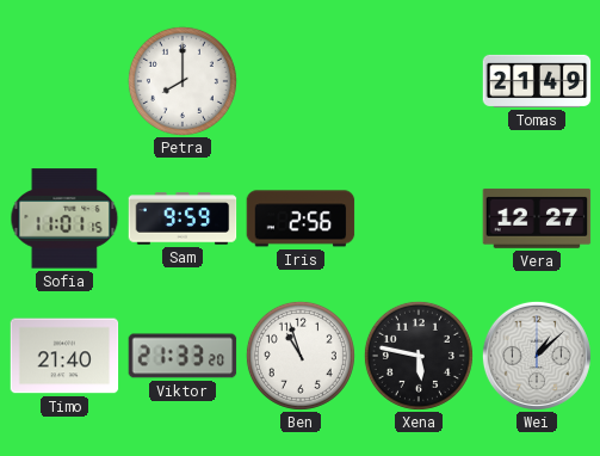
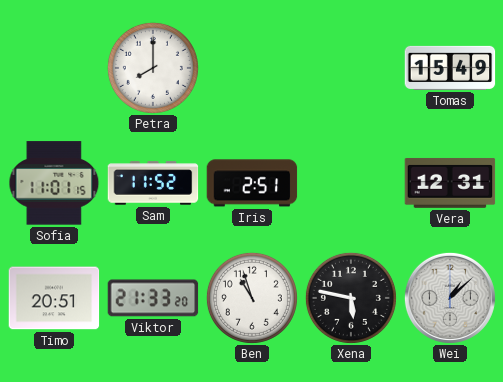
Tomas: 21:49 -> 15:49 (450, 68)
Sam: 9:59 -> 11:52 (153, 183)
Iris: 2:56 -> 2:51 (252, 183)
Vera: 12:27 -> 12:31 (450, 183)
Timo: 21:40 -> 20:51 (54, 298)
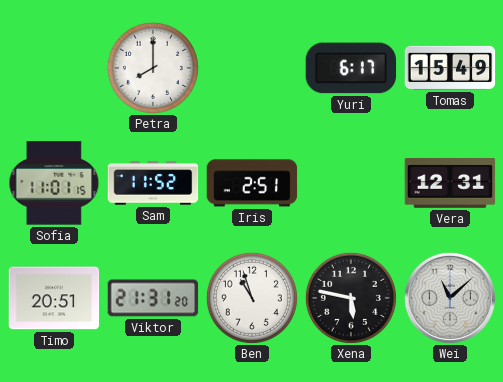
Yuri: none -> 6:17 (351, 68)
Viktor: 21:33 -> 21:31 (153, 298)
Wei: 1:08 -> 11:08 (450, 298)
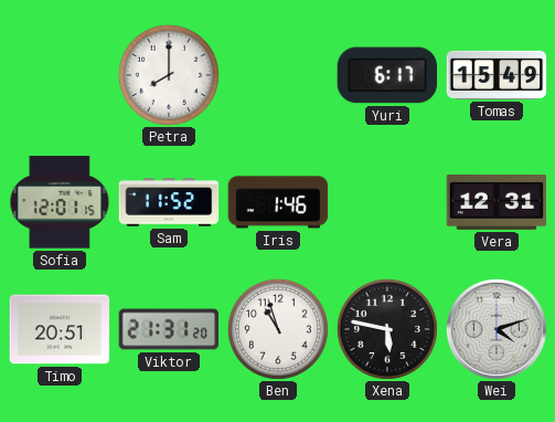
Sofia: 11:01 -> 12:01 (60, 202)
Iris: 2:51 -> 1:46 (278, 202)
Wei: 11:08 -> 4:12 (497, 329)
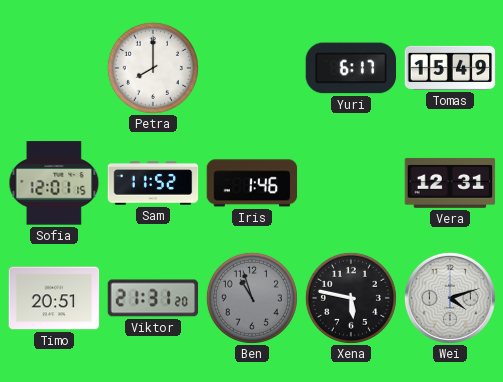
Ben dial: white -> grey (252, 298)
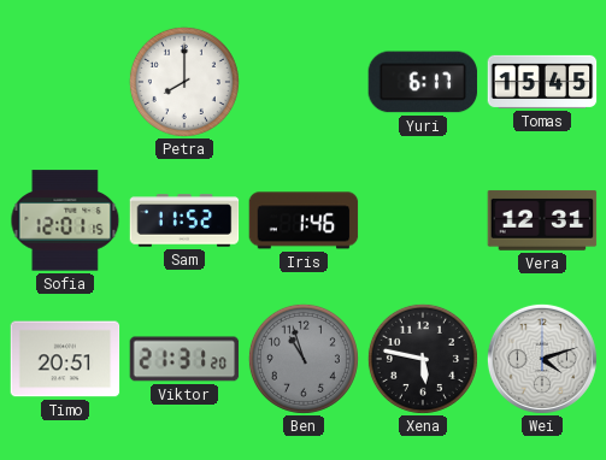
Tomas: 15:49 -> 15:45 (542, 82)
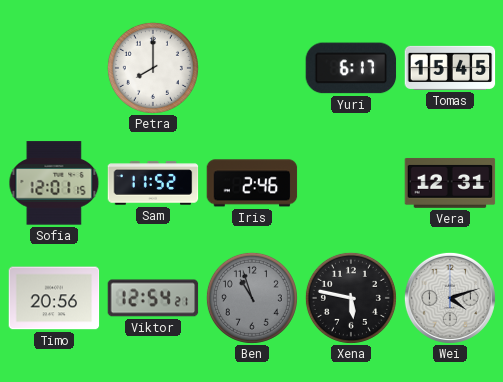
Iris: 1:46 -> 2:46 (252, 183)
Timo: 20:51 -> 20:56 (54, 298)
Viktor: 21:31 -> 12:54 (153, 298)
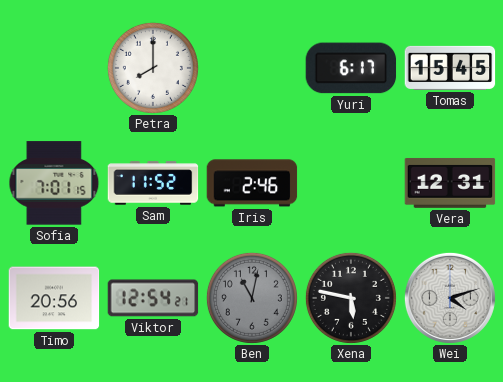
Sofia: 12:01 -> 7:01 (54, 183)
Ben: 10:57 -> 11:02 (252, 298)
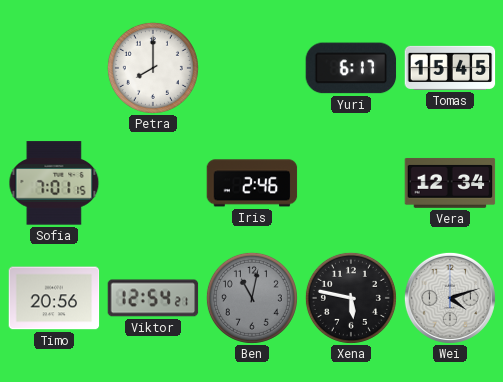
Sam: 11:52 -> none (153, 183)
Vera: 12:31 -> 12:34 (450, 183)
